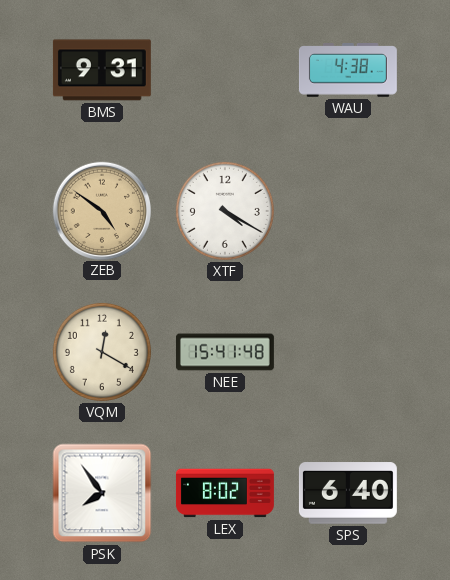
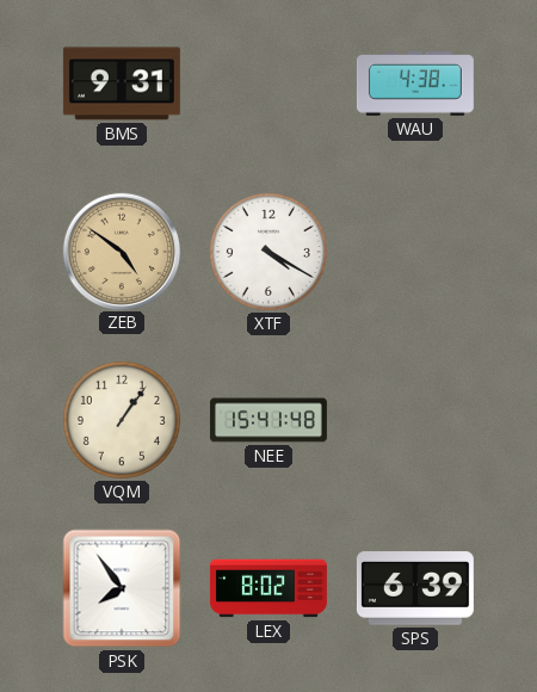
VQM: 12:20 -> 1:06 (122, 420)
SPS: 6:40 -> 6:39 (415, 588)
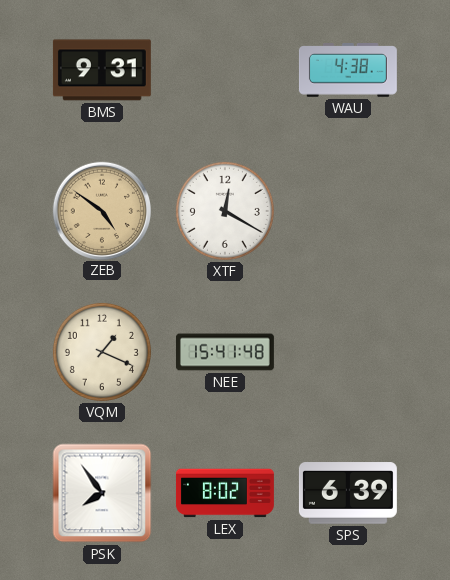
XTF: 4:20 -> 12:20 (225, 211)
VQM: 1:06 -> 1:19 (102, 352)
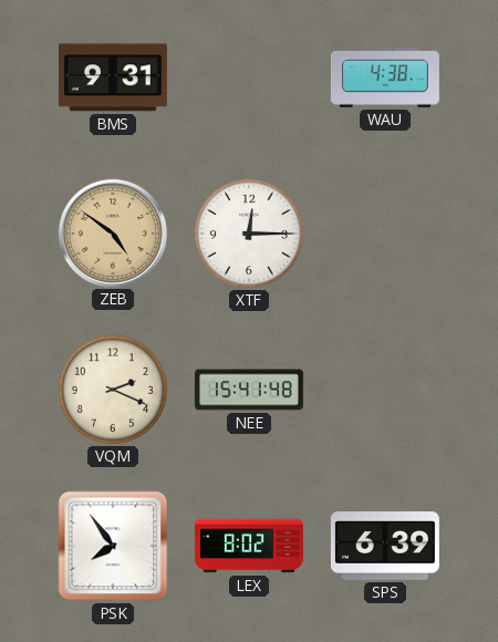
XTF: 12:20 -> 12:15 (249, 234)
VQM: 1:19 -> 2:19 (113, 390)
